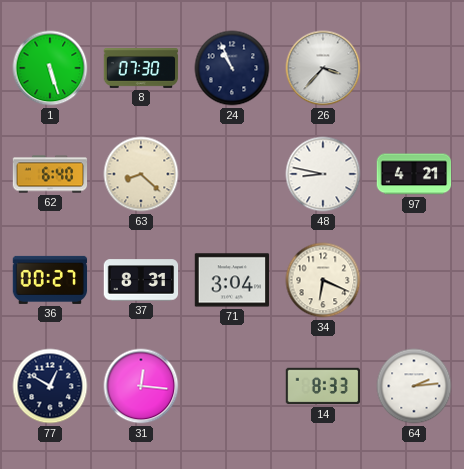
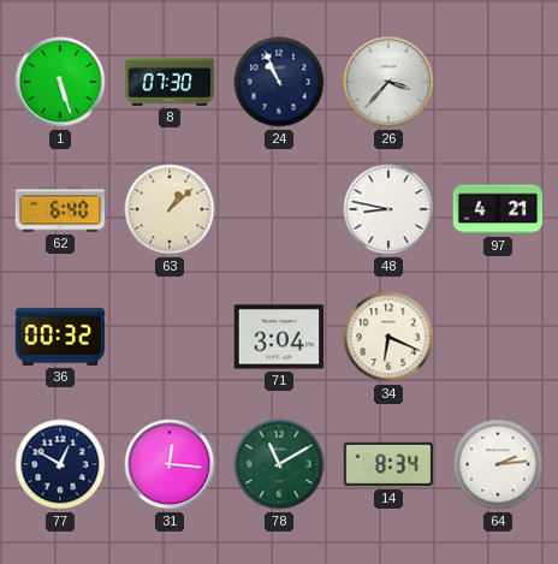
63: 8:22 -> 1:08 (170, 209)
36: 00:27 -> 00:32 (60, 337)
37: 8:31 -> none (141, 280)
78: none -> 11:10 (279, 464)
14: 8:33 -> 8:34 (388, 464)
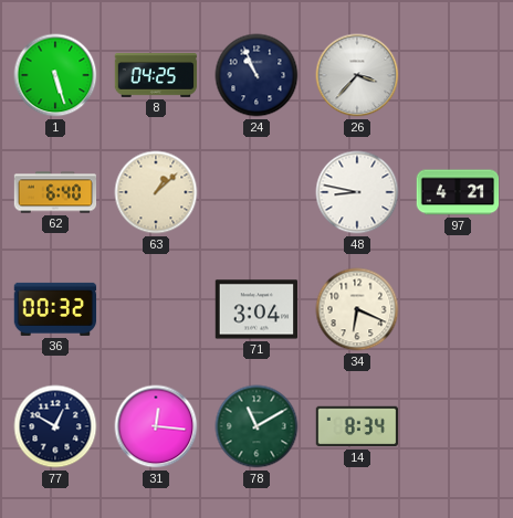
8: 07:30 -> 04:25 (156, 76)
64: 2:14 -> none (498, 464)
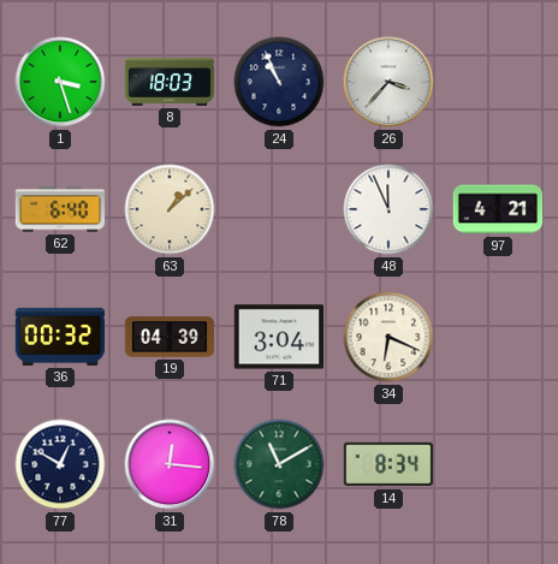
1: 5:27 -> 3:27 (60, 82)
8: 04:25 -> 18:03 (170, 83)
48: 8:47 -> 11:56 (388, 209)
19: none -> 04:39 (170, 337)
